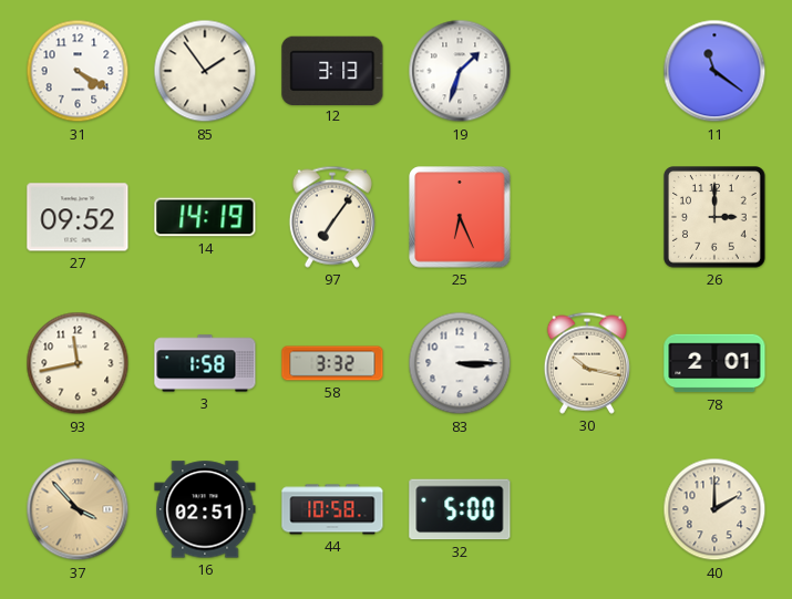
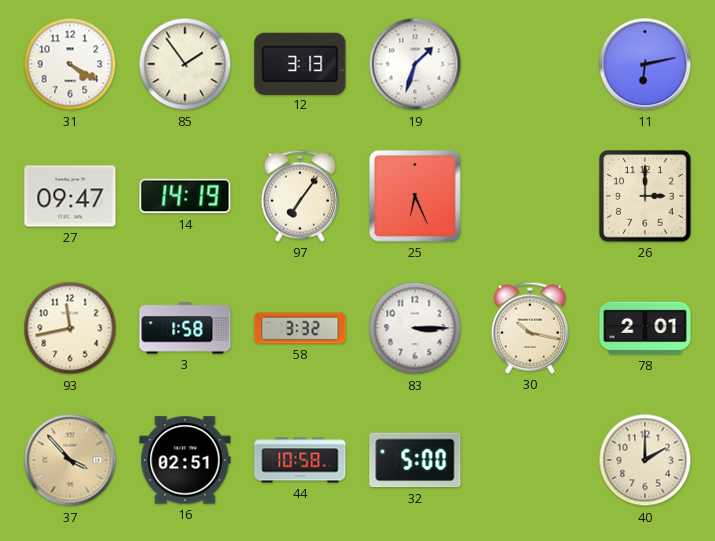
11: 11:21 -> 6:13 (645, 64)
27: 09:52 -> 09:47 (70, 196)
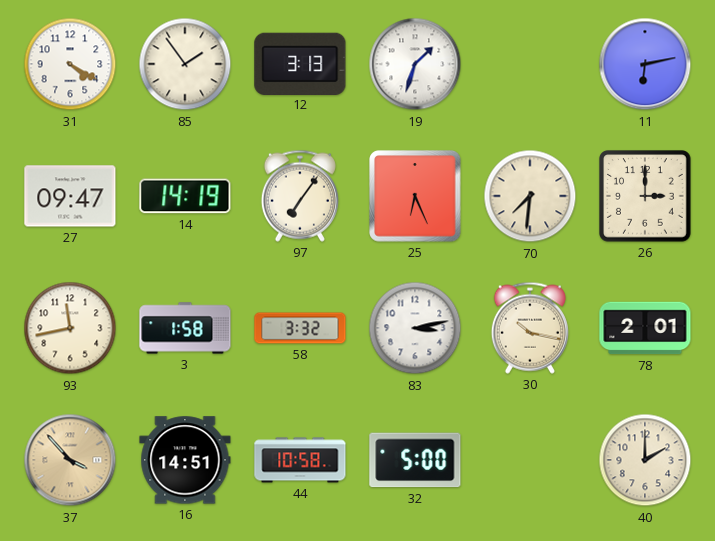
70: none -> 7:31 (530, 196)
83: 3:15 -> 3:13 (415, 328)
16: 02:51 -> 14:51 (185, 460)
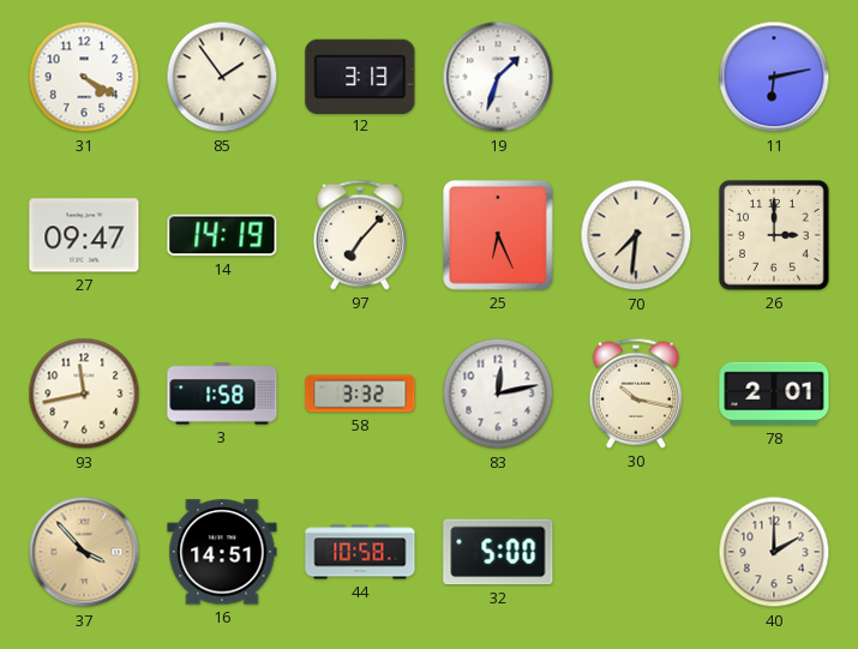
97: 7:06 -> 7:07 (360, 235)
83: 3:13 -> 12:13 (498, 393)
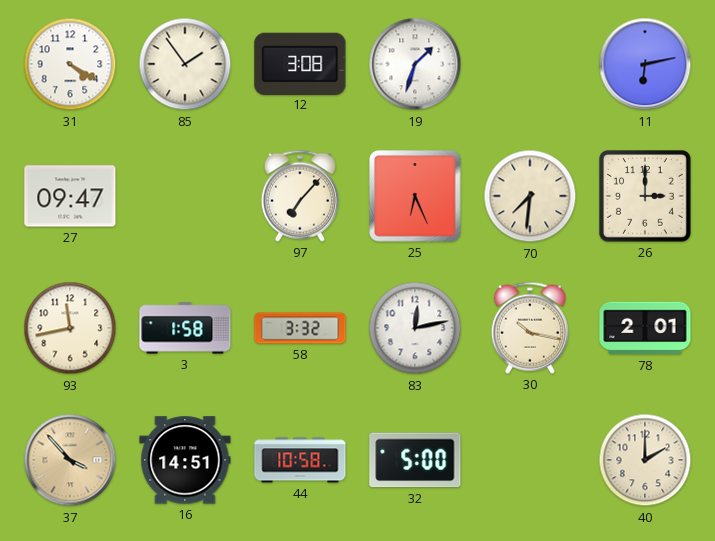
12: 3:13 -> 3:08 (300, 63)
14: 14:19 -> none (222, 235)
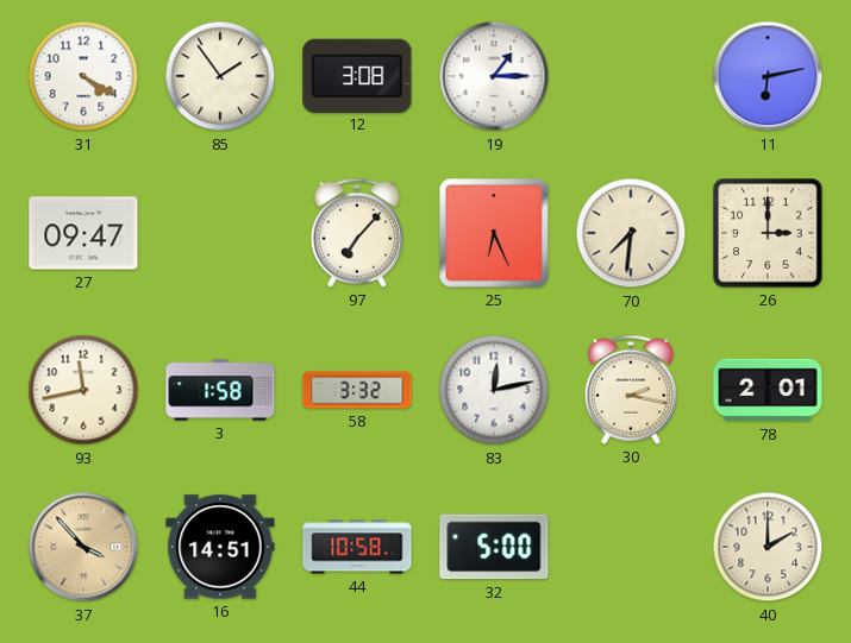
19: 1:33 -> 1:15 (494, 76)
30: 10:17 -> 2:17 (631, 390)
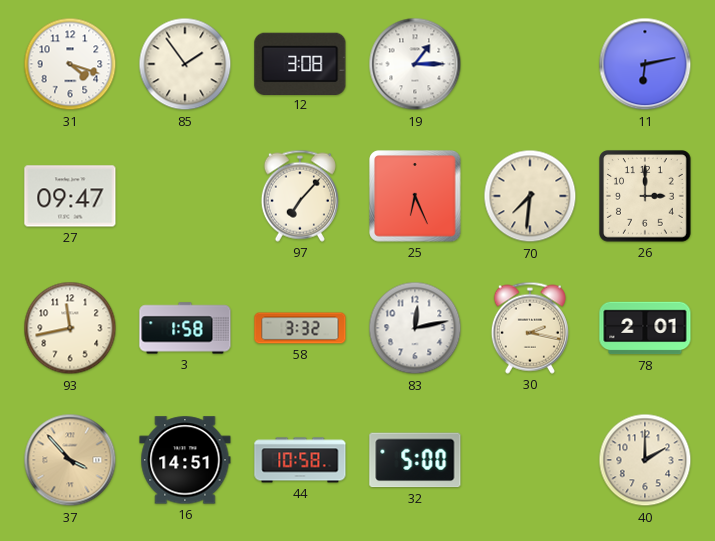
31: 4:20 -> 4:18 (70, 64)
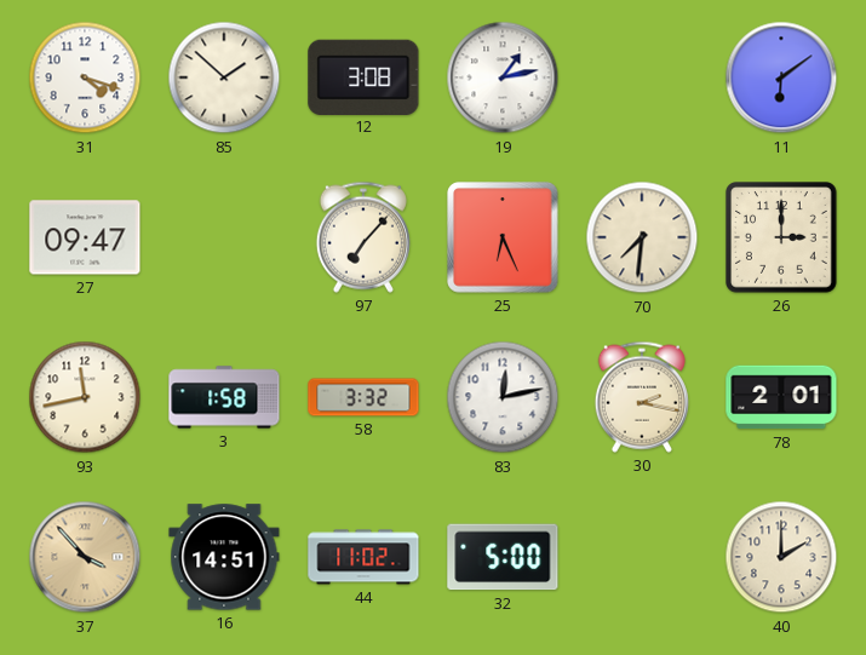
85: 1:54 -> 1:52 (224, 77)
19: 1:15 -> 1:13 (503, 77)
11: 6:13 -> 6:09 (781, 77)
44: 10:58 -> 11:02 (363, 557)
